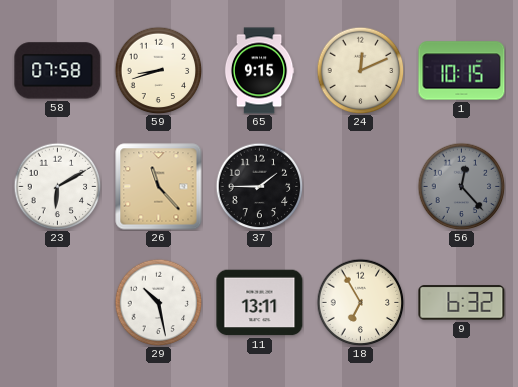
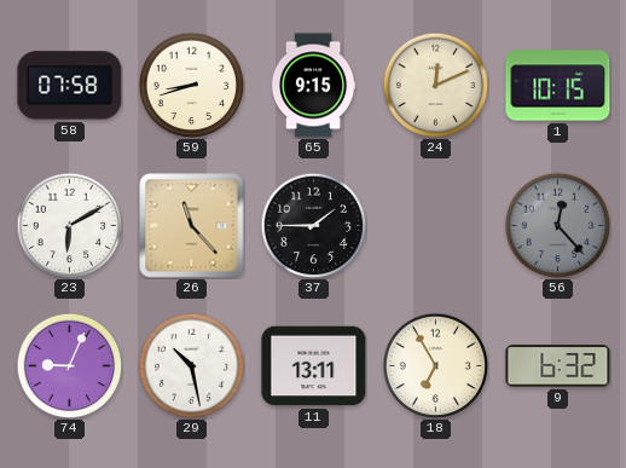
74: none -> 9:04 (69, 365)
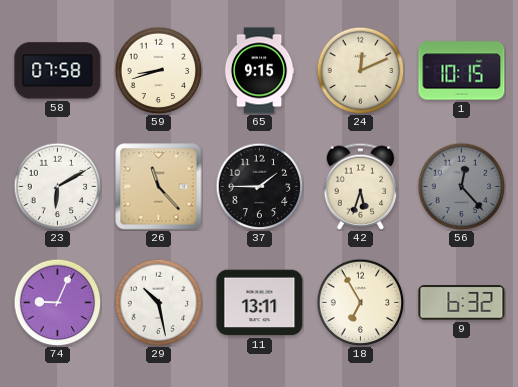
42: none -> 5:33 (361, 186)
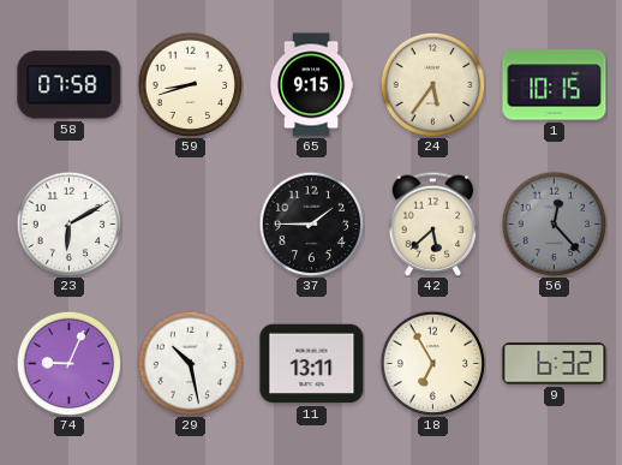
24: 12:11 -> 5:36 (432, 84)
26: 11:23 -> none (159, 187)
42: 5:33 -> 5:38 (433, 223)
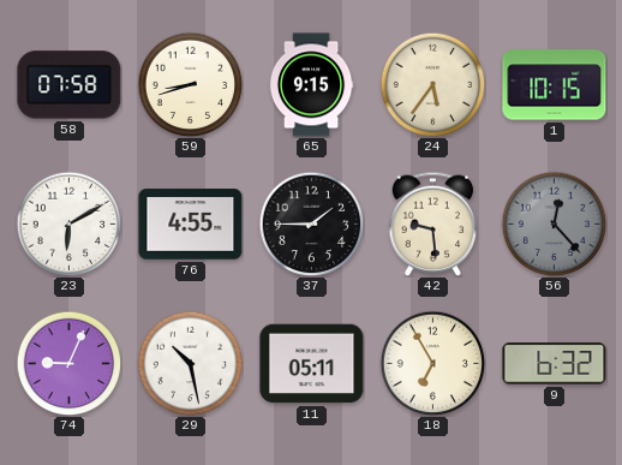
76: none -> 4:55 (191, 225)
42: 5:38 -> 9:29 (433, 223)
11: 13:11 -> 05:11 (312, 364)
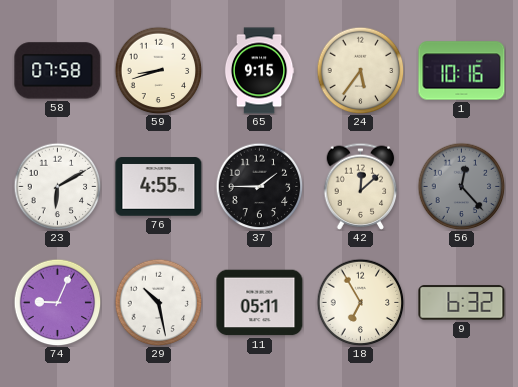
1: 10:15 -> 10:16 (462, 71)
42: 9:29 -> 12:08 (361, 186)
